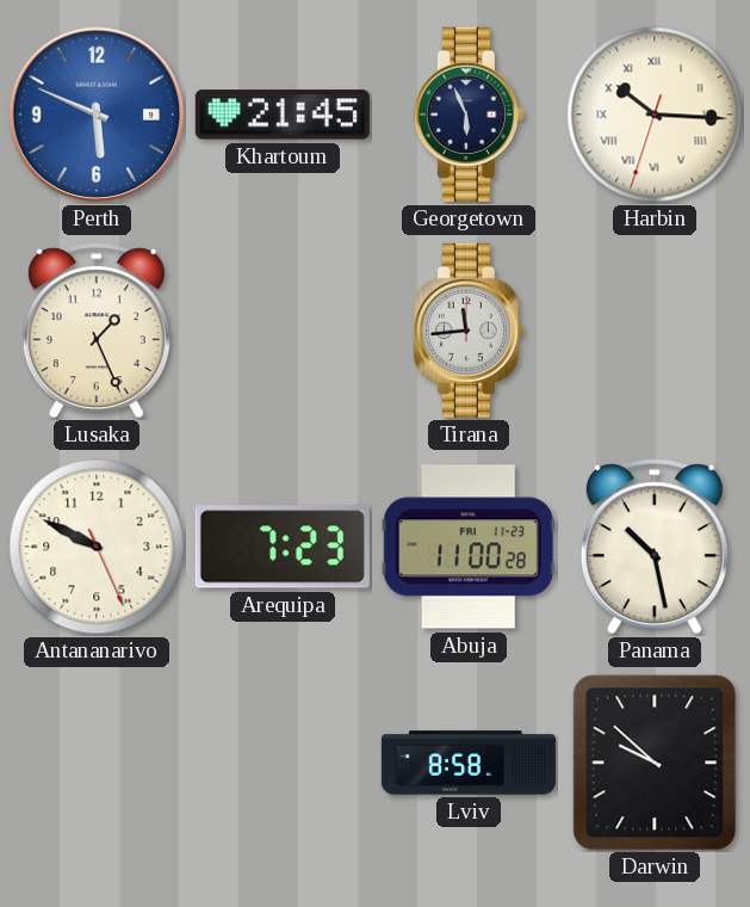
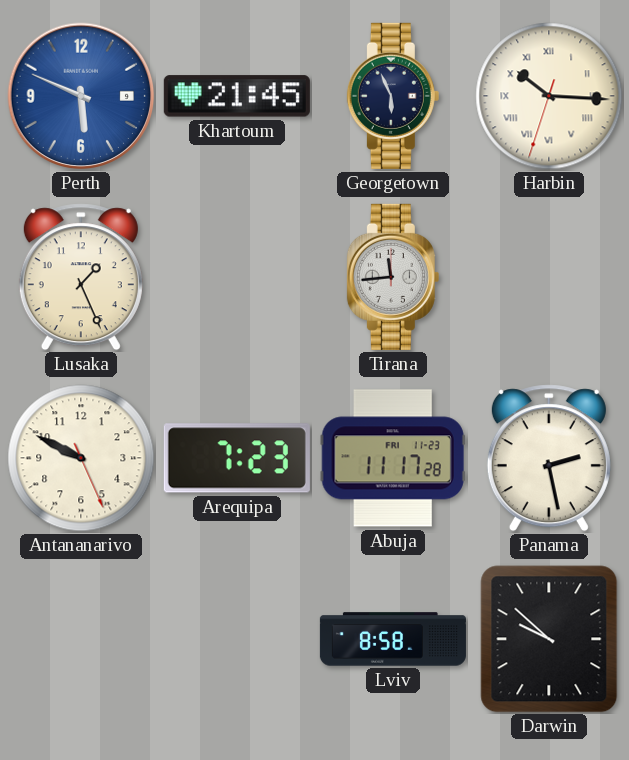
Abuja: 11:00 -> 11:17 (393, 458)
Panama: 10:28 -> 2:28 (549, 458)
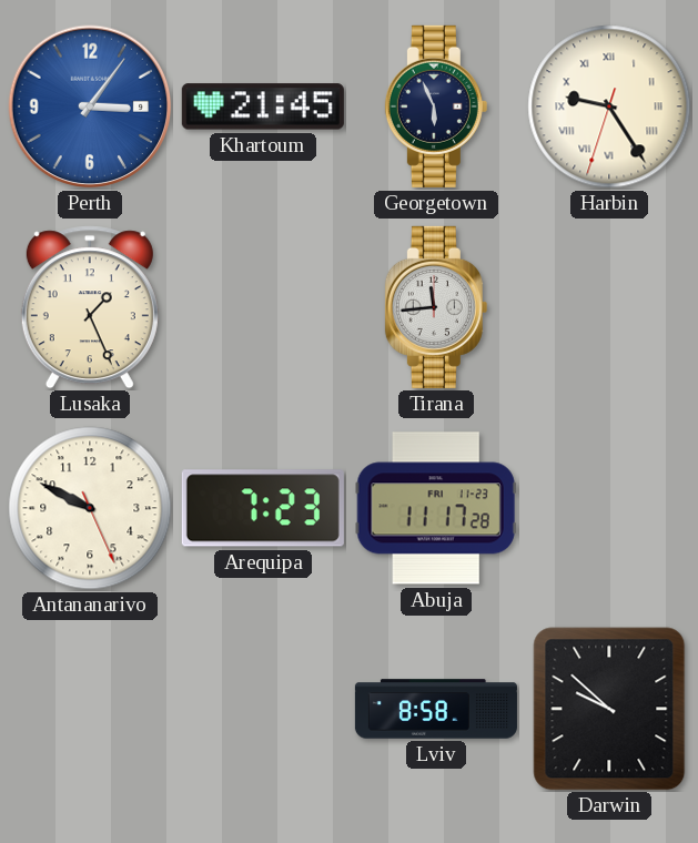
Perth: 5:49 -> 3:06 (90, 106)
Harbin: 10:15 -> 9:24 (609, 106)
Panama: 2:28 -> none (549, 458)
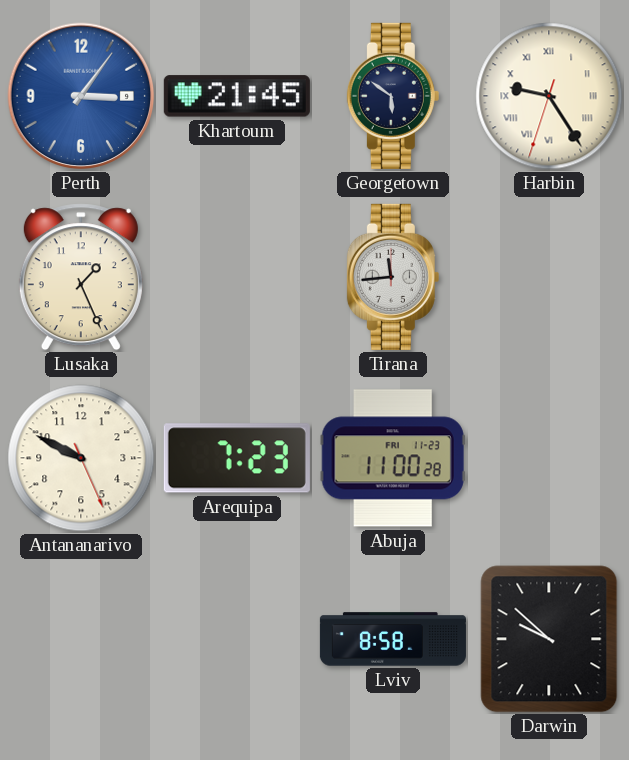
Georgetown: 5:56 -> 5:51 (393, 96)
Abuja: 11:17 -> 11:00 (393, 458)
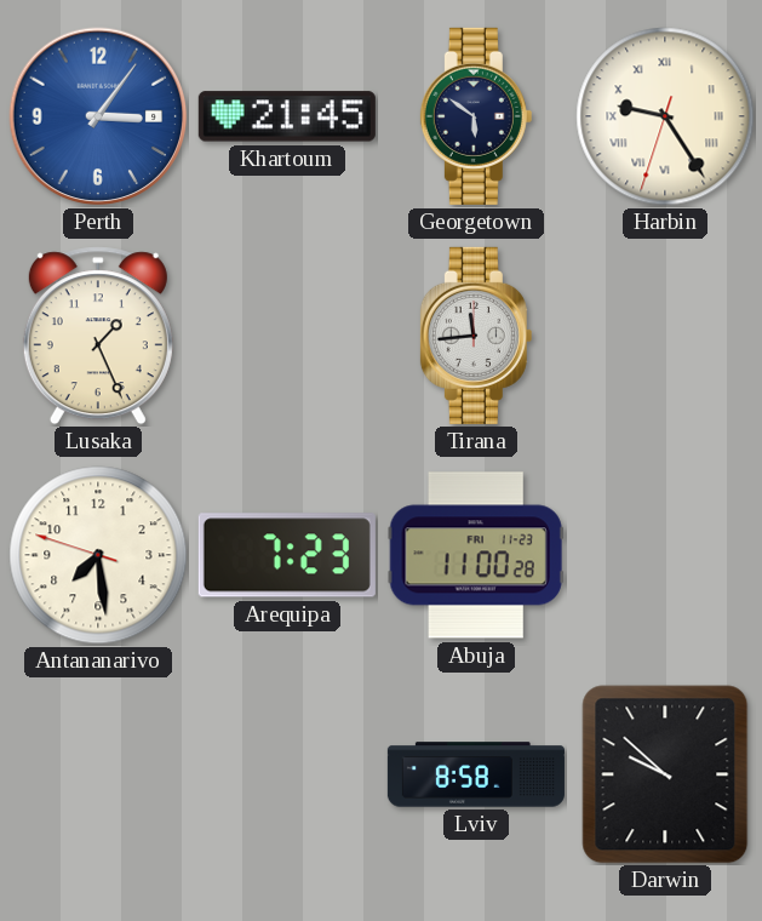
Antananarivo: 9:49 -> 7:28 (98, 555)
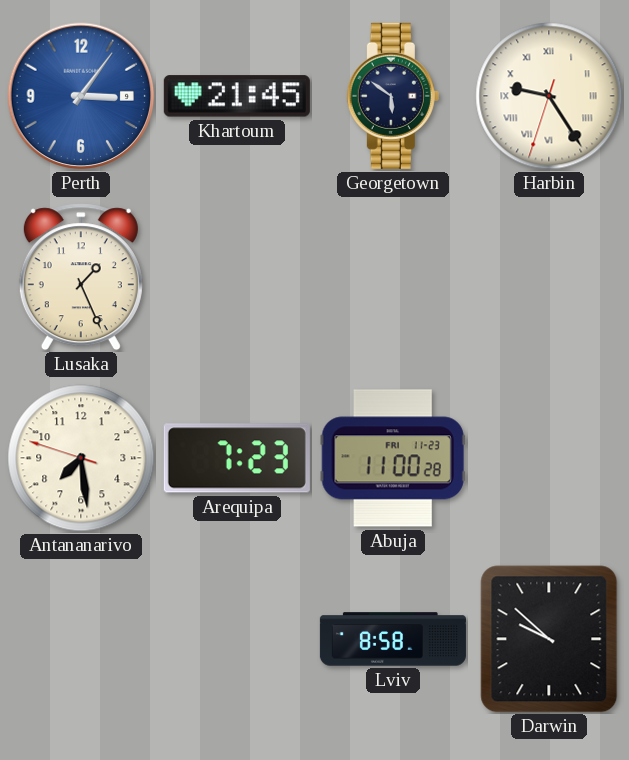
Tirana: 11:44 -> none (476, 336)
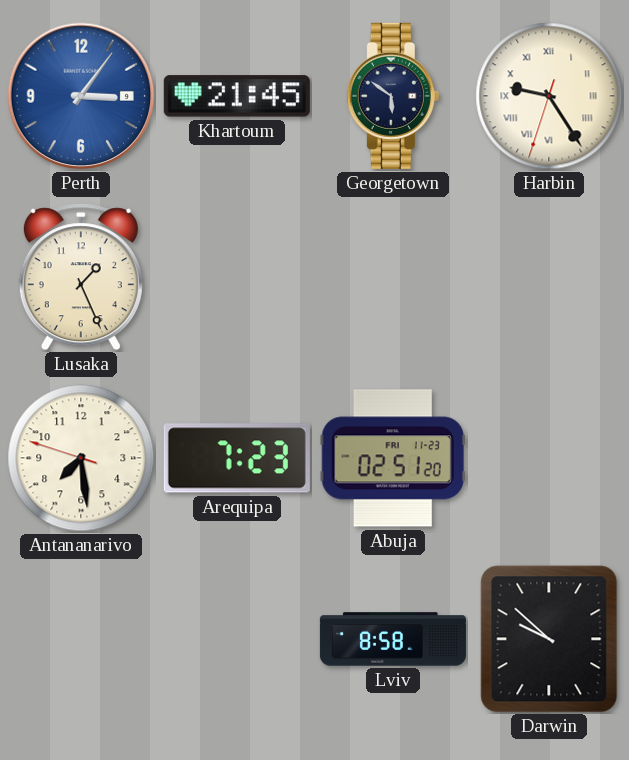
Abuja: 11:00 -> 02:51 (393, 458)
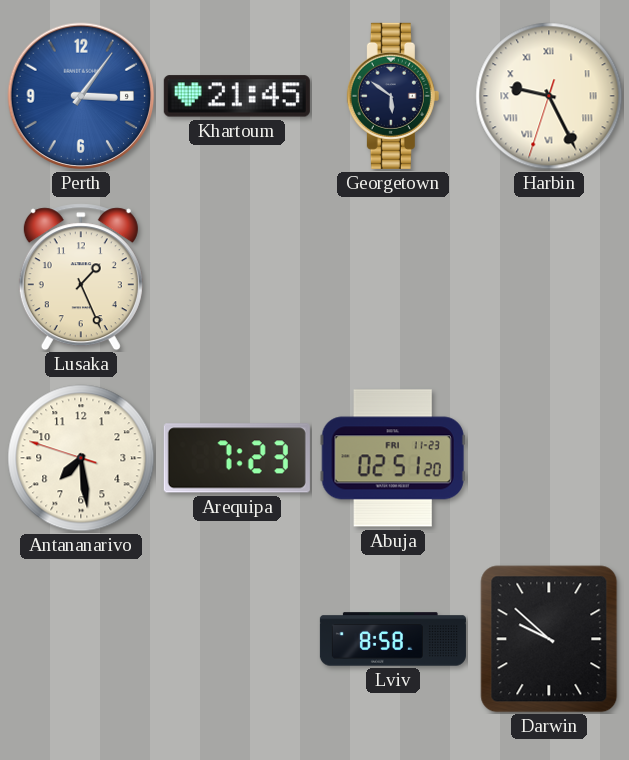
Harbin: 9:24 -> 9:25 (549, 96)
